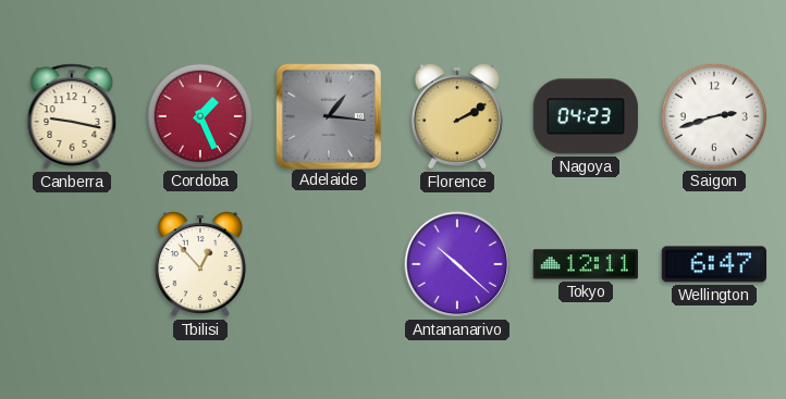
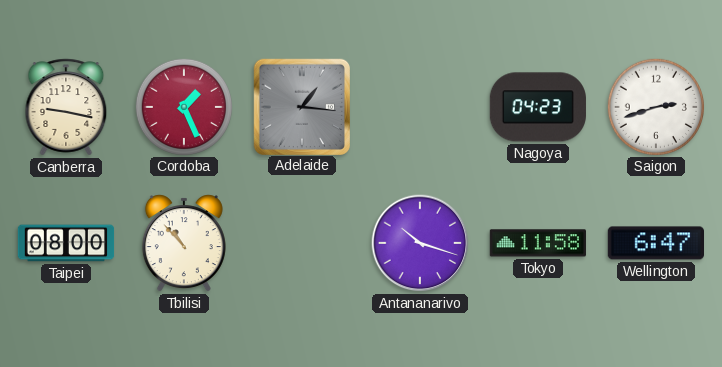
Florence: 2:10 -> none (457, 116)
Taipei: none -> 08:00 (66, 243)
Tbilisi: 12:53 -> 10:53 (184, 243)
Antananarivo: 10:22 -> 10:18 (420, 243)
Tokyo: 12:11 -> 11:58 (538, 243)
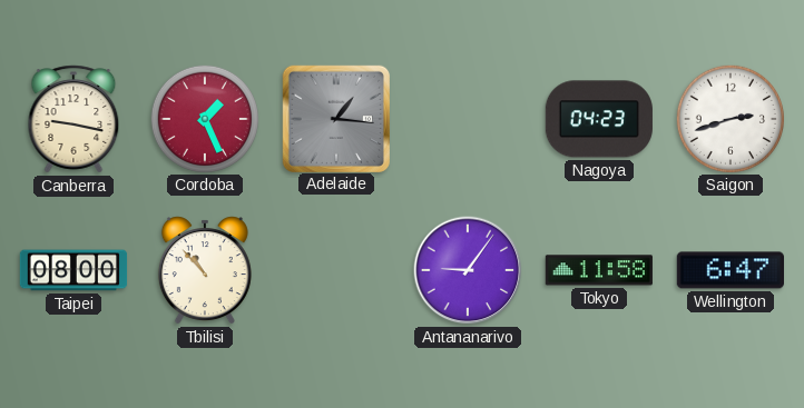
Antananarivo: 10:18 -> 9:06 (468, 270)
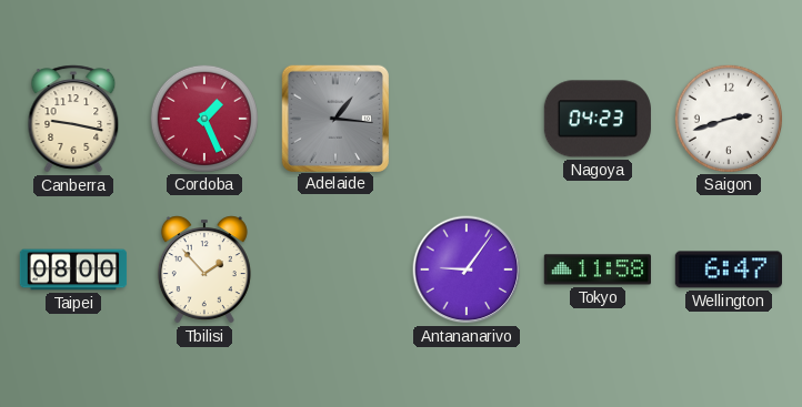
Tbilisi: 10:53 -> 1:53 (204, 269)
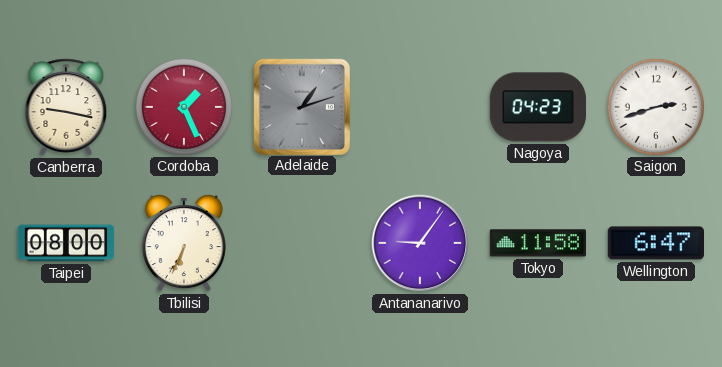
Adelaide: 1:16 -> 1:12 (301, 106)
Tbilisi: 1:53 -> 6:34 (184, 243)
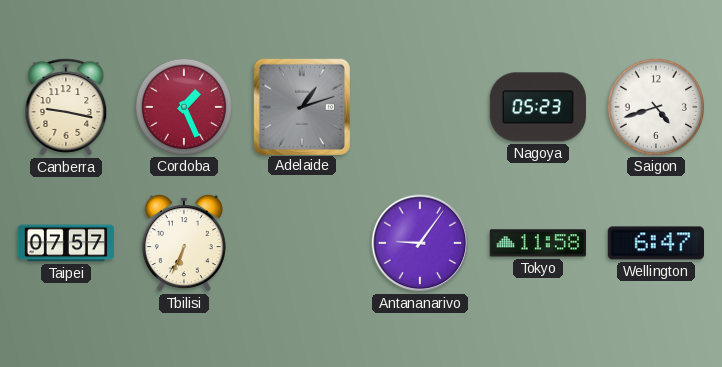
Nagoya: 04:23 -> 05:23 (537, 107)
Saigon: 2:42 -> 4:42 (655, 106)
Taipei: 08:00 -> 07:57 (66, 243)
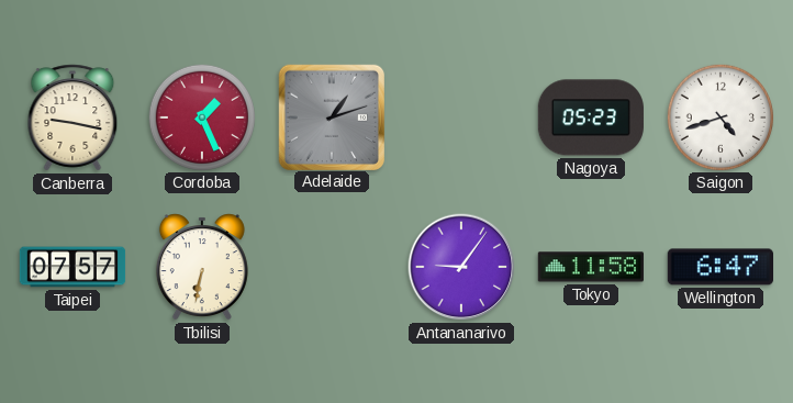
Tbilisi: 6:34 -> 6:32 (202, 267)
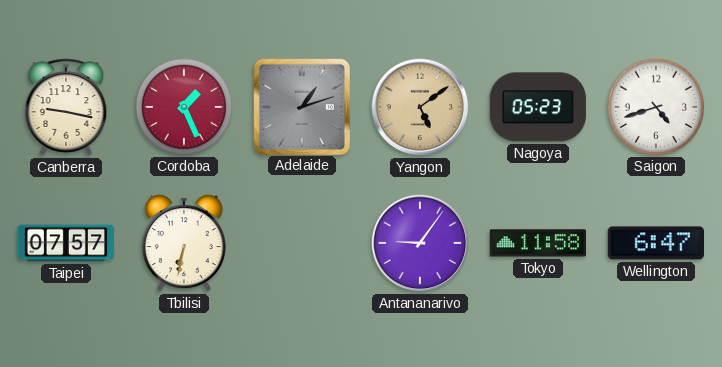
Yangon: none -> 5:09 (420, 107)
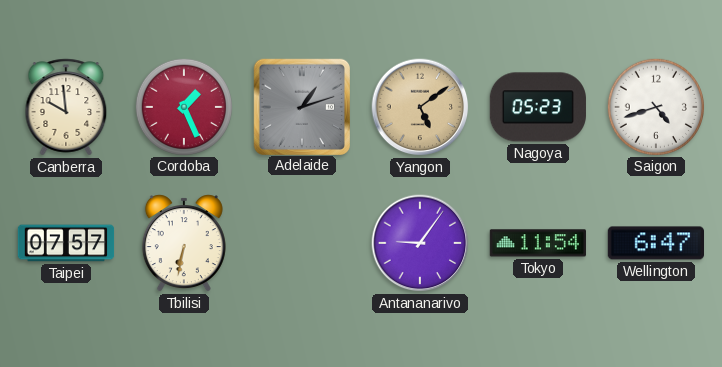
Canberra: 9:17 -> 9:59 (66, 107)
Tokyo: 11:58 -> 11:54 (538, 243)
